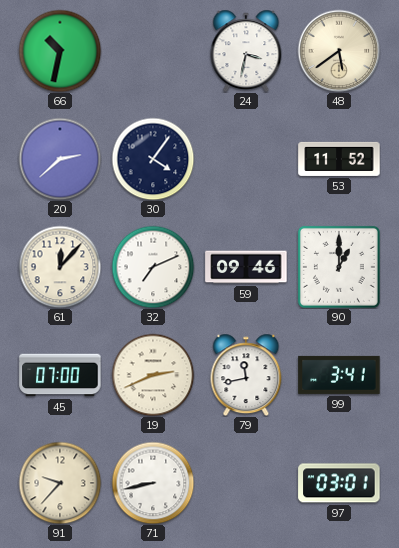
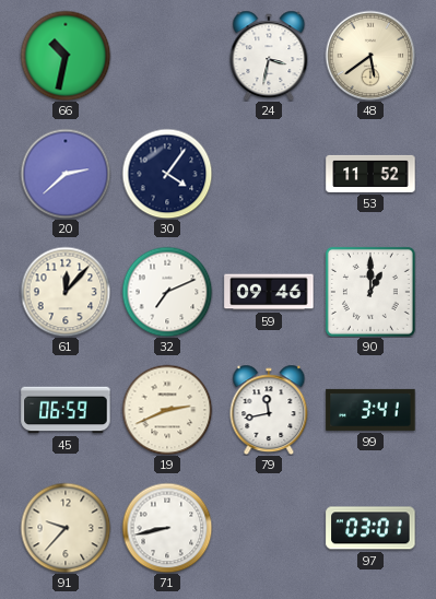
45: 07:00 -> 06:59 (66, 410)
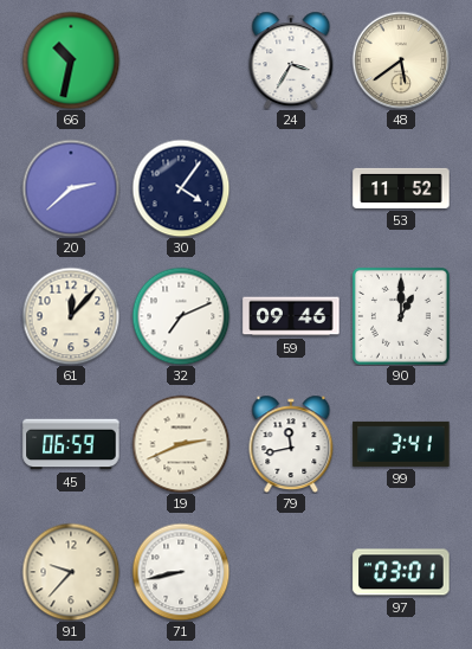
24: 3:32 -> 3:35 (291, 60)
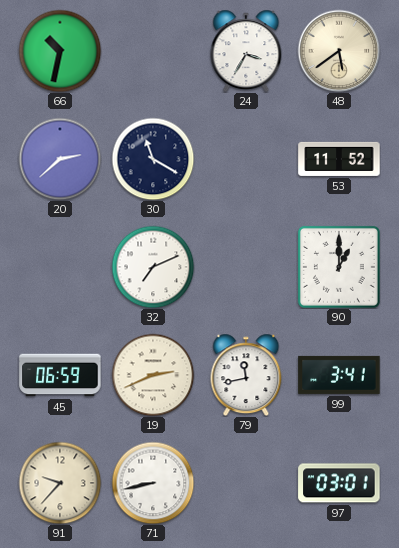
30: 4:06 -> 11:20 (153, 159)
61: 12:07 -> none (71, 316)
59: 09:46 -> none (291, 316)
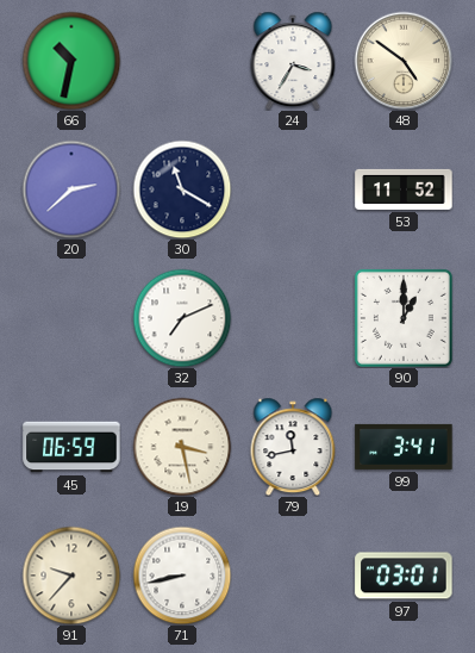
48: 5:39 -> 4:51 (404, 61)
19: 2:41 -> 3:28 (182, 447)
